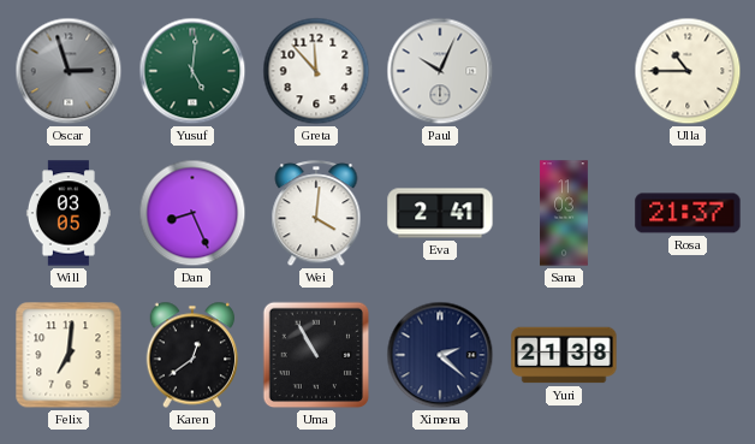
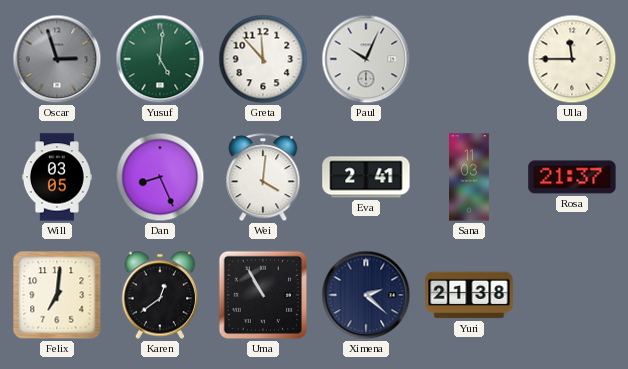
Ulla: 10:45 -> 11:45 (572, 59)
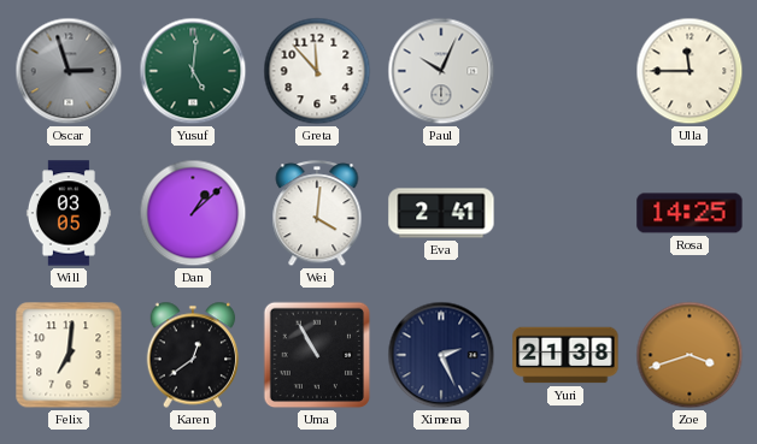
Dan: 8:26 -> 1:08 (193, 213)
Sana: 11:03 -> none (469, 177)
Rosa: 21:37 -> 14:25 (689, 213)
Ximena: 2:22 -> 2:26 (441, 355)
Zoe: none -> 3:42 (689, 355)
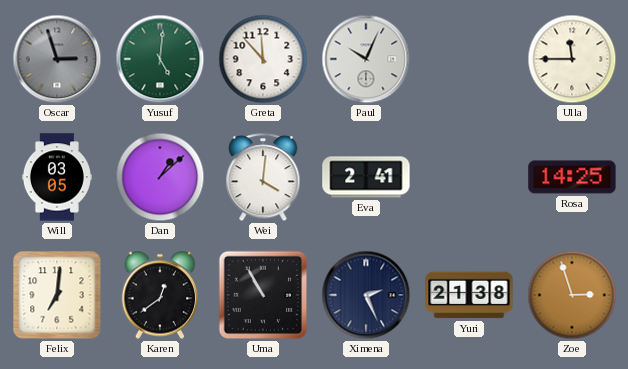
Zoe: 3:42 -> 2:57 (572, 295)
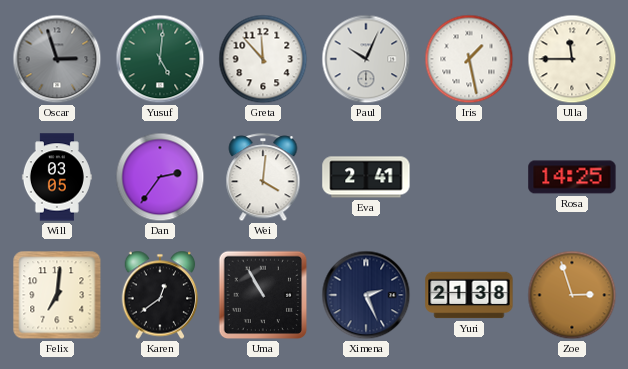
Iris: none -> 1:28 (469, 59)
Dan: 1:08 -> 2:36 (160, 177)
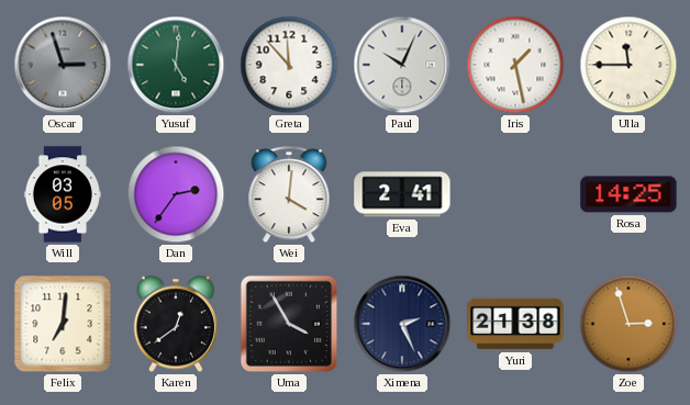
Uma: 10:55 -> 3:55 (289, 324)
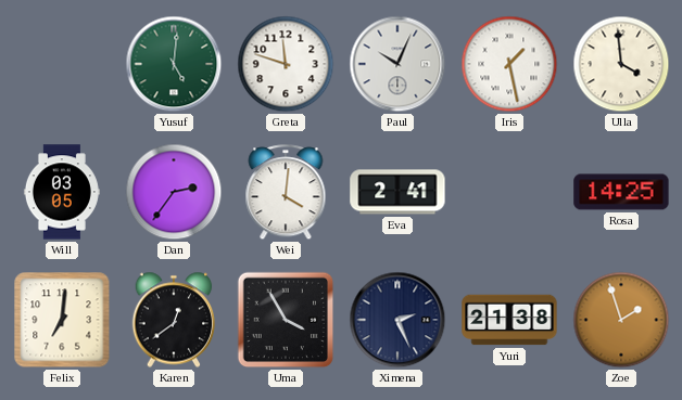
Oscar: 2:57 -> none (63, 65)
Greta: 11:53 -> 11:48 (286, 64)
Ulla: 11:45 -> 3:59 (621, 64)
Zoe: 2:57 -> 1:57 (621, 320)
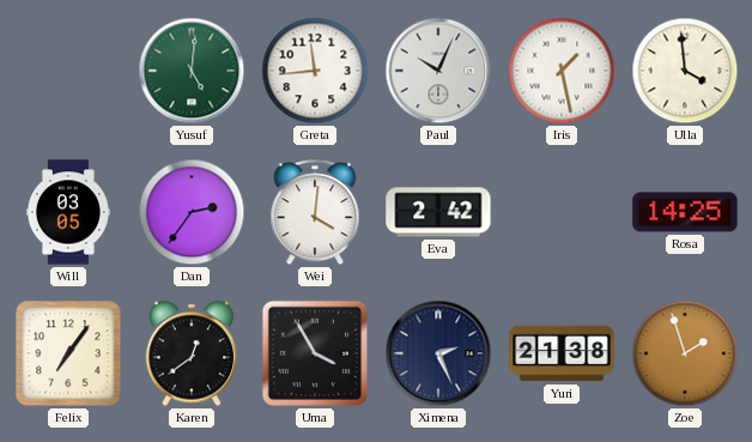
Greta: 11:48 -> 11:44 (315, 71)
Eva: 2:41 -> 2:42 (438, 212)
Felix: 7:01 -> 7:06 (68, 353)
